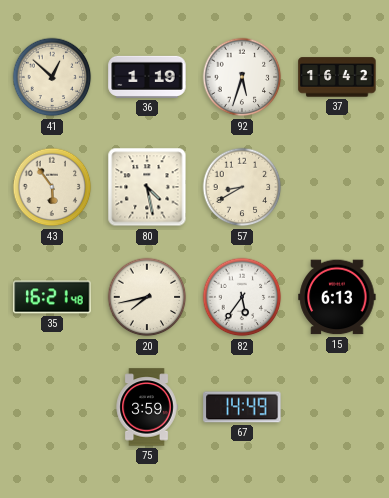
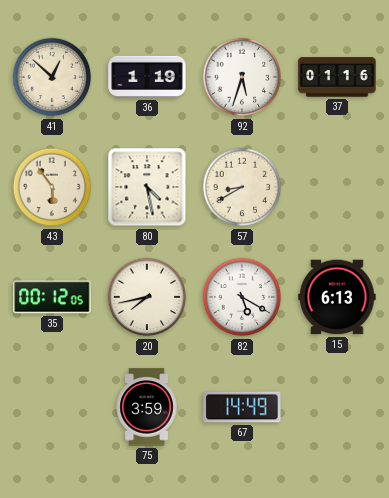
37: 16:42 -> 01:16 (337, 77)
35: 16:21 -> 00:12 (52, 297)
82: 5:36 -> 5:20 (242, 297)
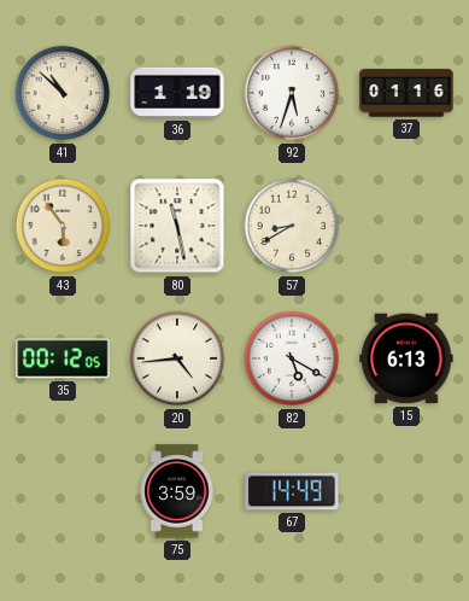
41: 12:52 -> 10:52 (63, 93)
80: 4:28 -> 11:28 (177, 226)
20: 7:43 -> 4:44 (177, 358)
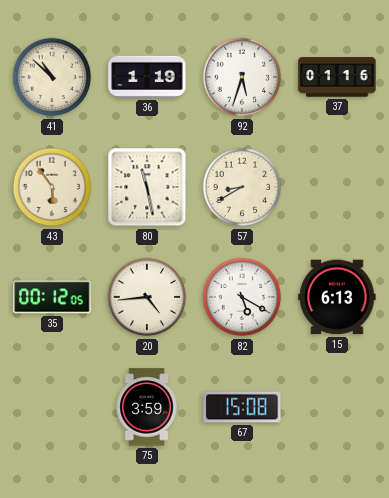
67: 14:49 -> 15:08 (242, 407)
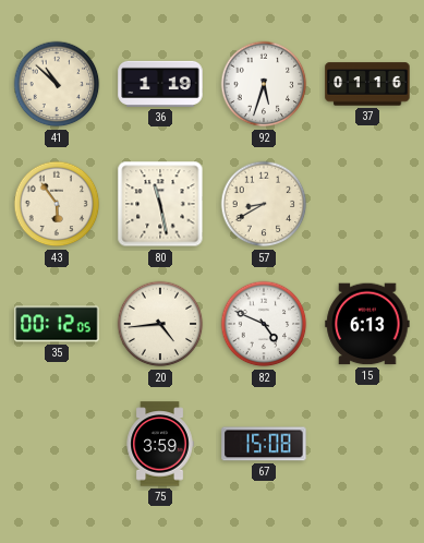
82: 5:20 -> 4:49 (264, 324)
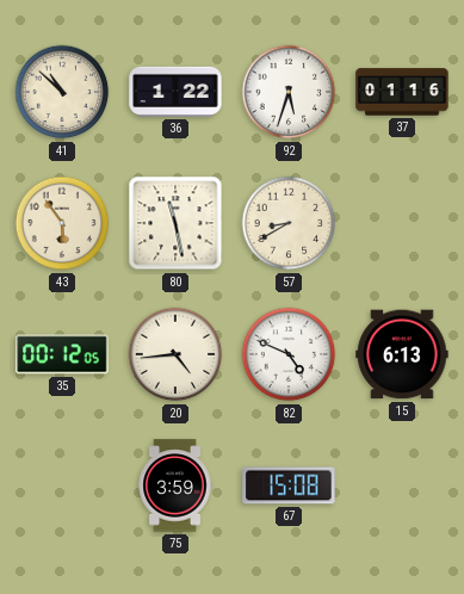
36: 1:19 -> 1:22 (175, 92)
